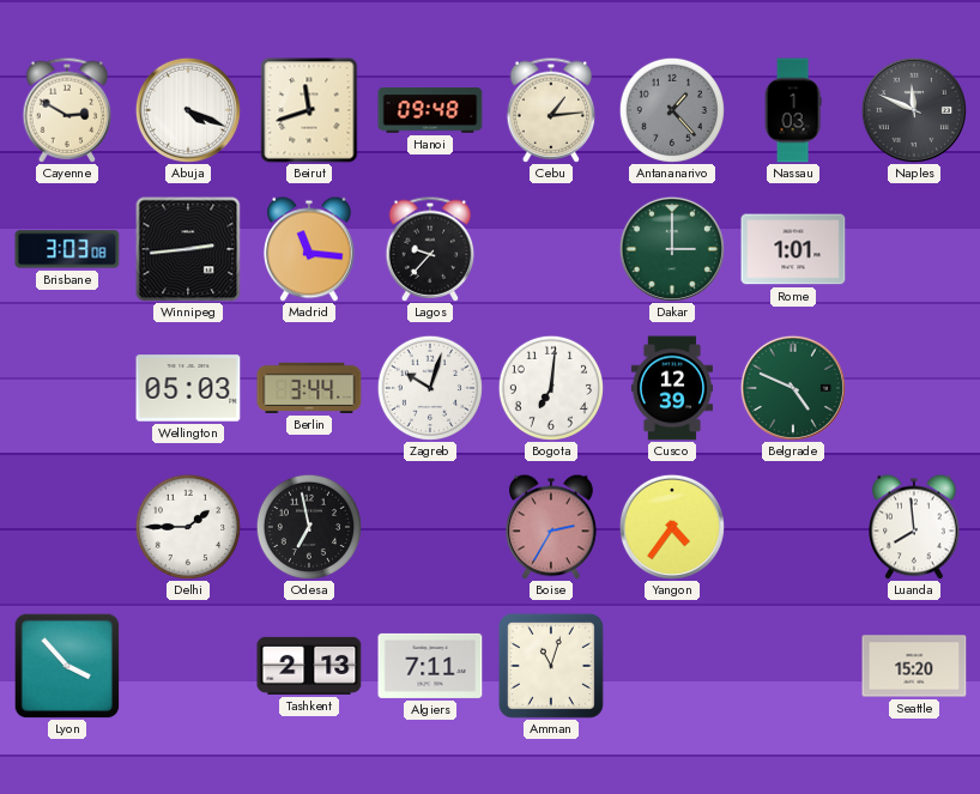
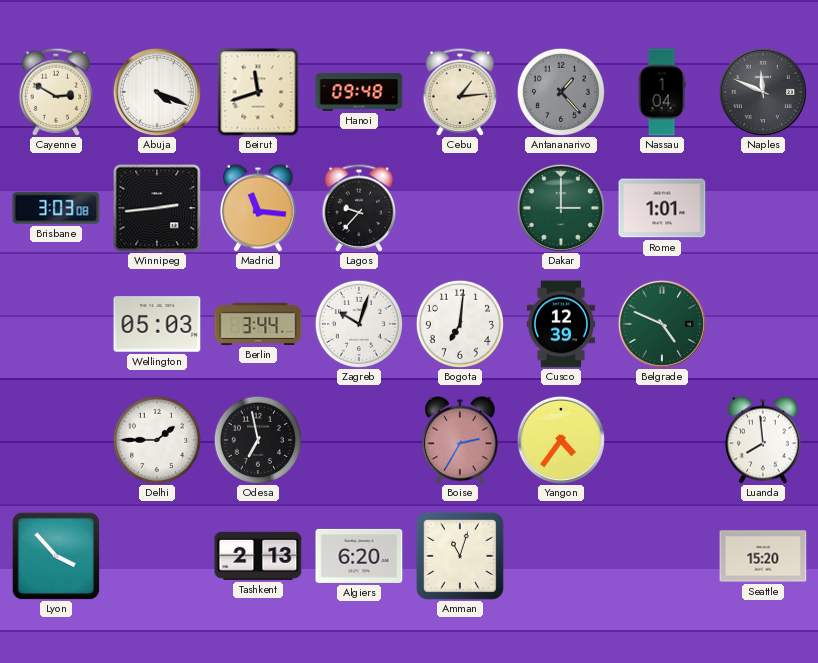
Nassau: 1:03 -> 1:04 (662, 92)
Algiers: 7:11 -> 6:20 (359, 556)
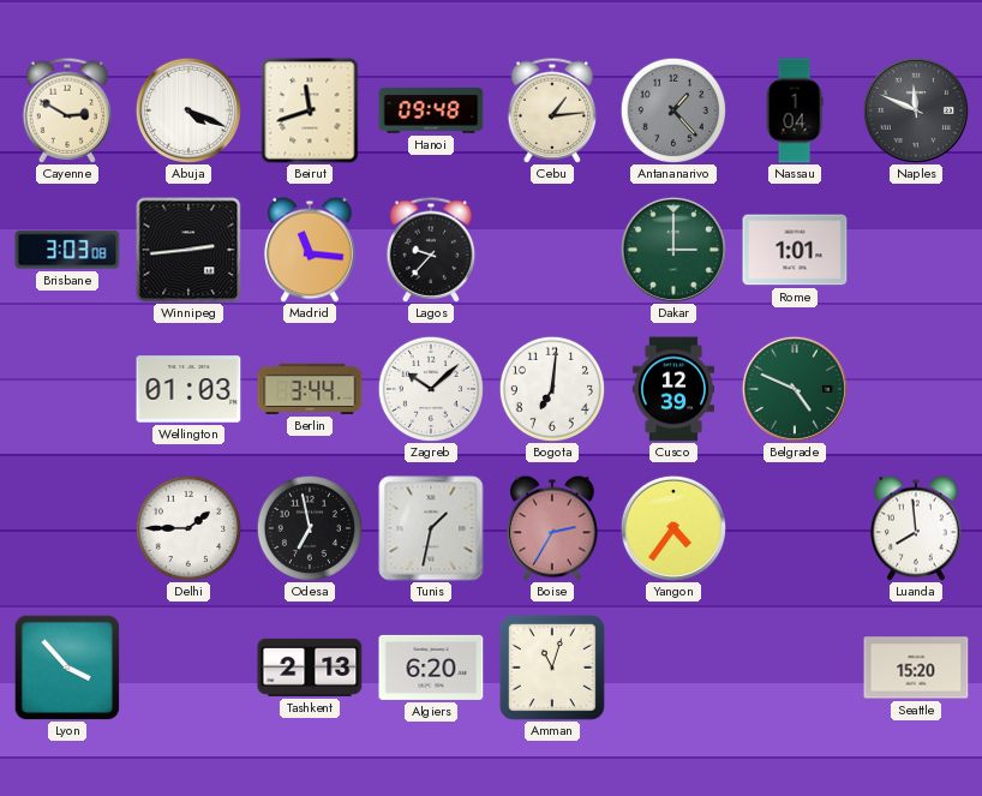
Wellington: 05:03 -> 01:03 (188, 389)
Zagreb: 10:03 -> 10:08 (431, 389)
Tunis: none -> 1:32 (431, 528)
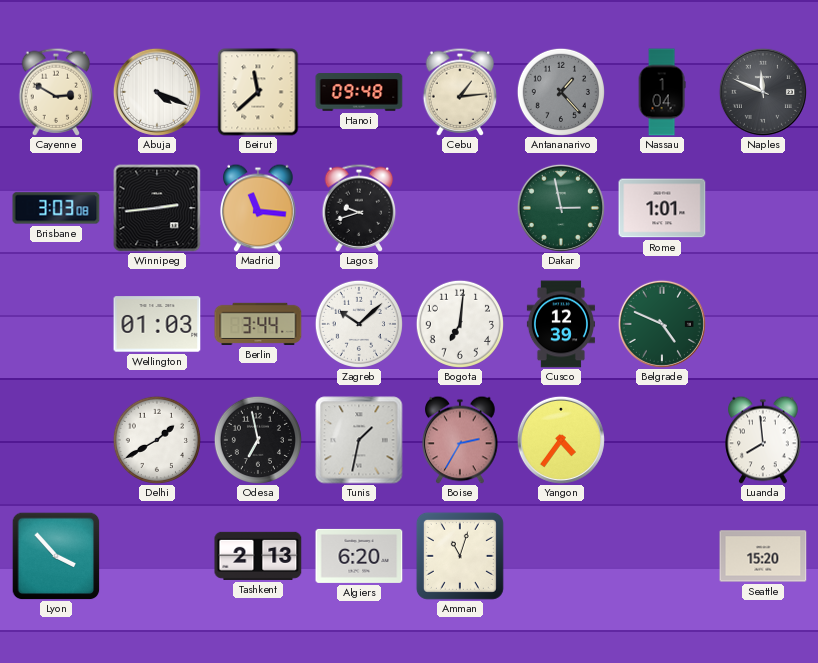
Beirut: 11:42 -> 11:38 (258, 92)
Lagos: 9:37 -> 9:42 (359, 208)
Dakar: 3:00 -> 2:58 (561, 208)
Delhi: 1:45 -> 1:40 (157, 440)
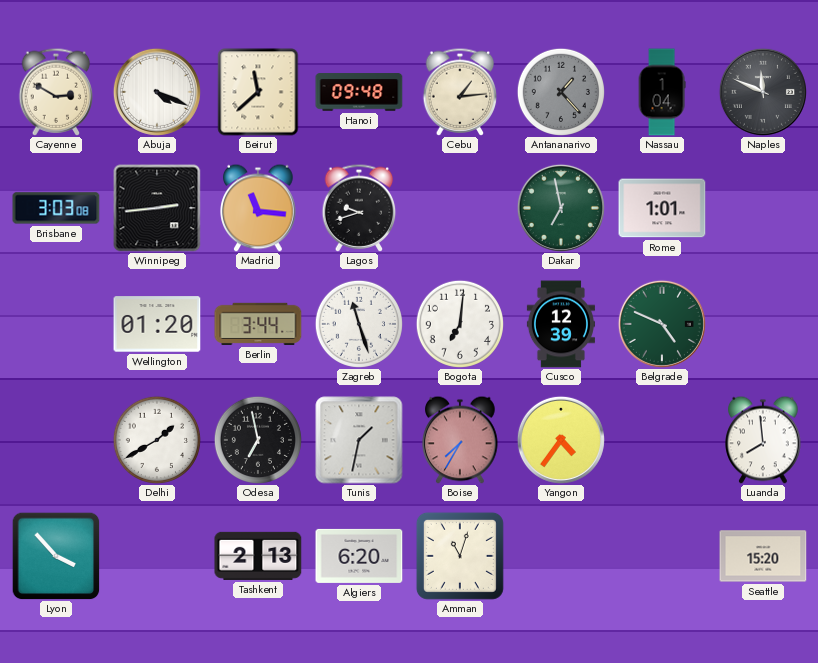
Dakar: 2:58 -> 6:58 (561, 208)
Wellington: 01:03 -> 01:20 (157, 324)
Zagreb: 10:08 -> 11:27 (359, 324)
Boise: 2:35 -> 7:35 (460, 440)
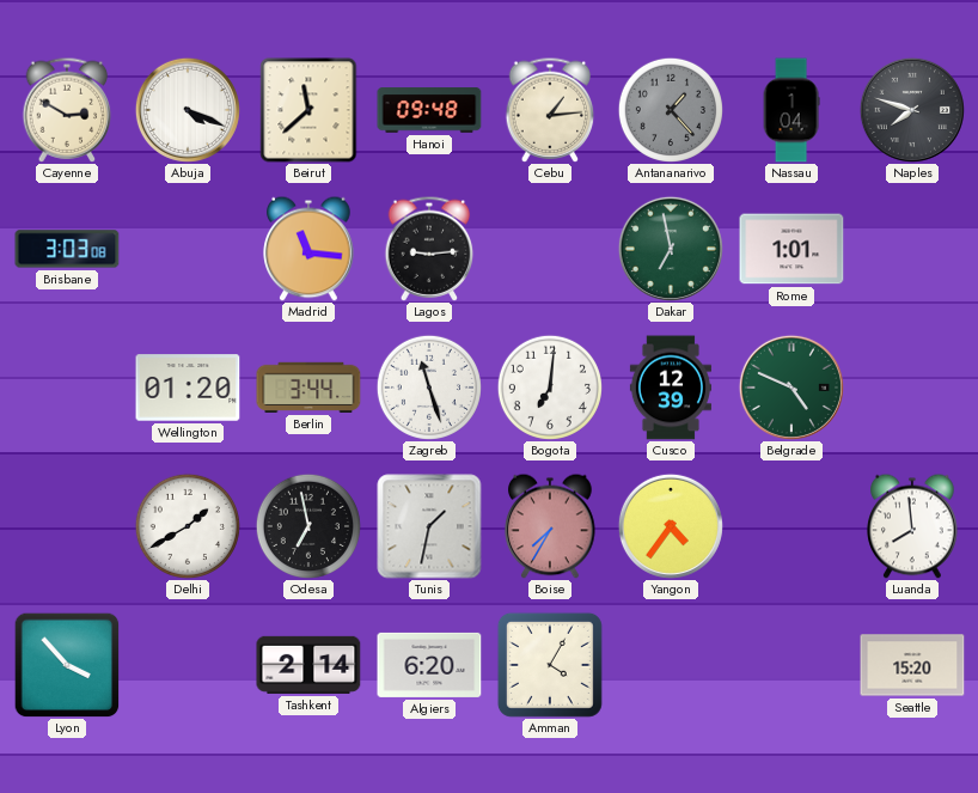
Naples: 11:49 -> 7:48 (912, 110)
Winnipeg: 2:44 -> none (157, 208)
Lagos: 9:42 -> 9:14 (429, 249)
Tashkent: 2:13 -> 2:14 (308, 665)
Amman: 11:03 -> 4:05 (550, 665)
